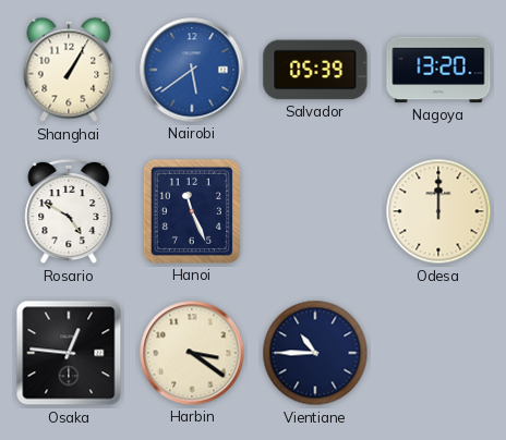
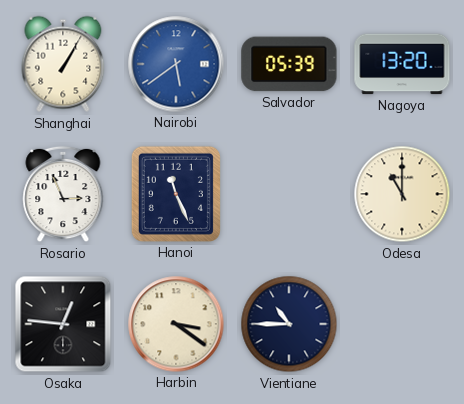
Rosario: 4:50 -> 2:56 (63, 194)
Odesa: 12:00 -> 11:00 (402, 194)
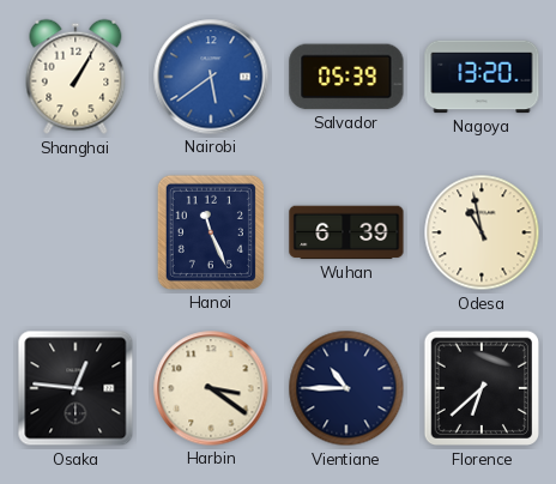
Rosario: 2:56 -> none (63, 194)
Wuhan: none -> 6:39 (346, 232)
Odesa: 11:00 -> 10:58 (482, 232)
Florence: none -> 6:38 (482, 388)
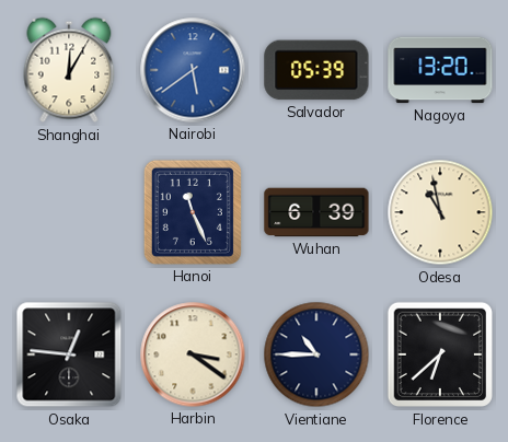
Shanghai: 1:05 -> 12:05 (69, 70)
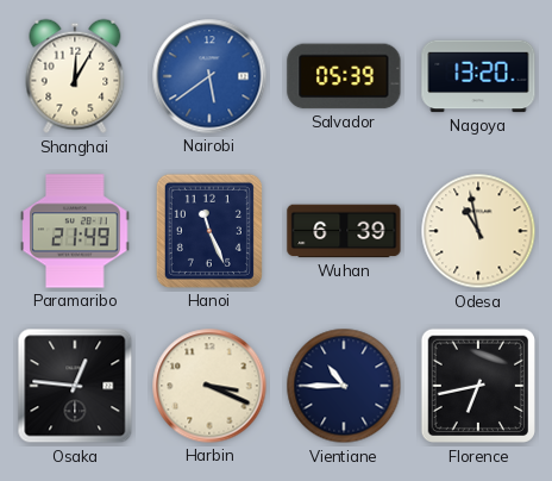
Paramaribo: none -> 21:49 (75, 231)
Harbin: 3:21 -> 3:19 (209, 386)
Florence: 6:38 -> 6:43 (478, 386)
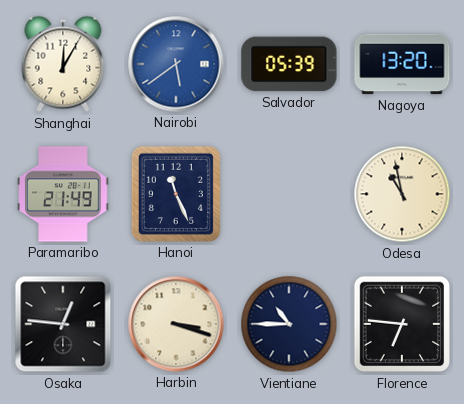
Wuhan: 6:39 -> none (344, 231)
Harbin: 3:19 -> 3:18 (176, 324)
Florence: 6:43 -> 6:46 (402, 324)
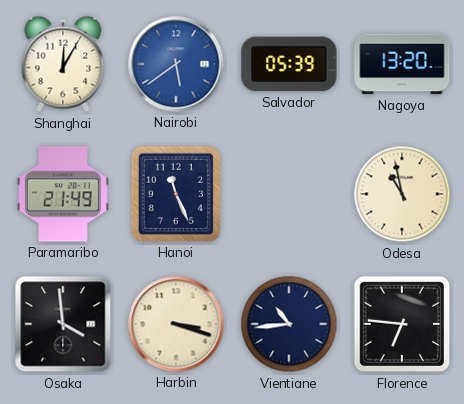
Osaka: 12:46 -> 3:59 (63, 324)
Vientiane: 10:45 -> 10:44 (289, 324)
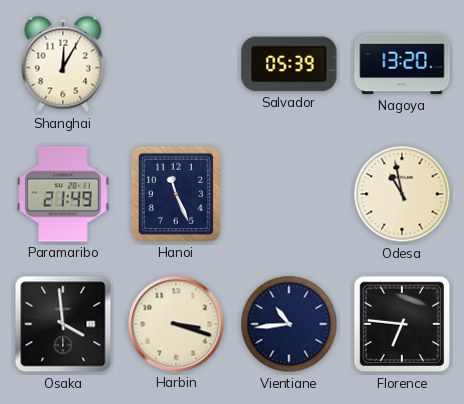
Nairobi: 5:39 -> none (176, 64)
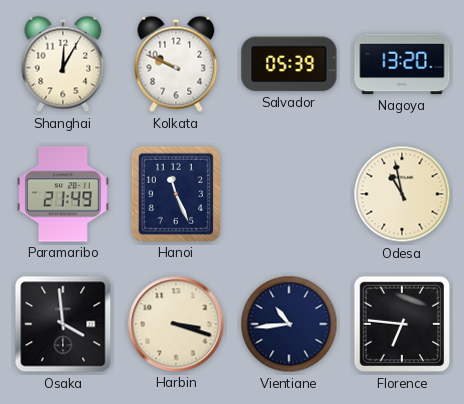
Kolkata: none -> 9:49 (176, 64)
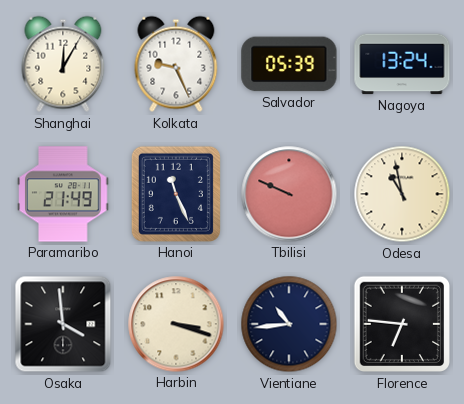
Kolkata: 9:49 -> 9:26 (176, 64)
Nagoya: 13:20 -> 13:24 (402, 64)
Tbilisi: none -> 9:49 (289, 194)
